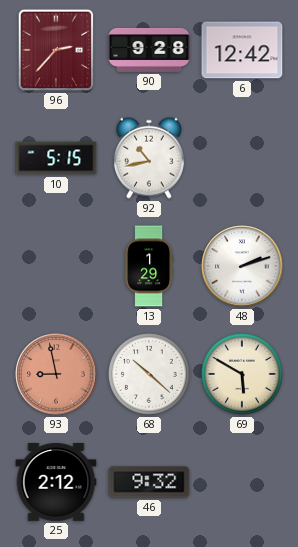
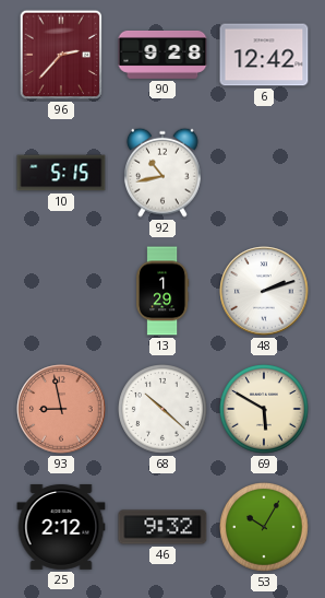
53: none -> 10:05 (265, 528)
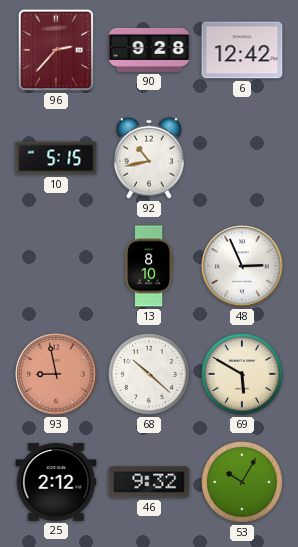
13: 1:29 -> 8:10 (150, 266)
48: 2:12 -> 2:56 (242, 266)
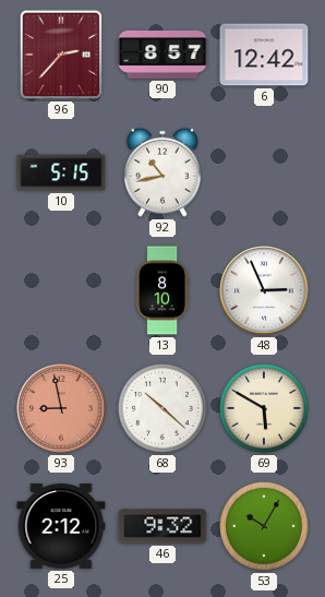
90: 9:28 -> 8:57 (162, 55)
